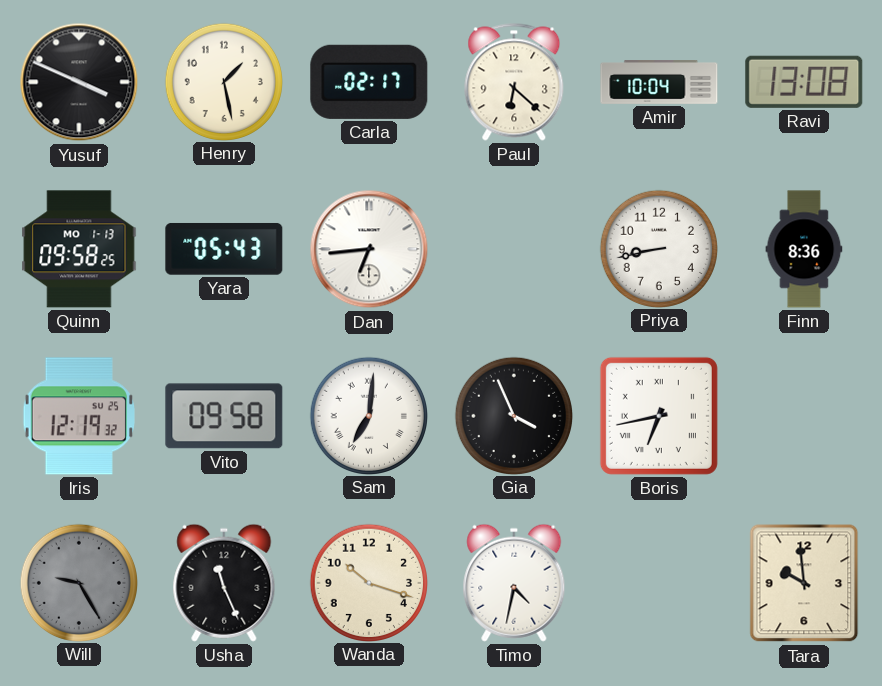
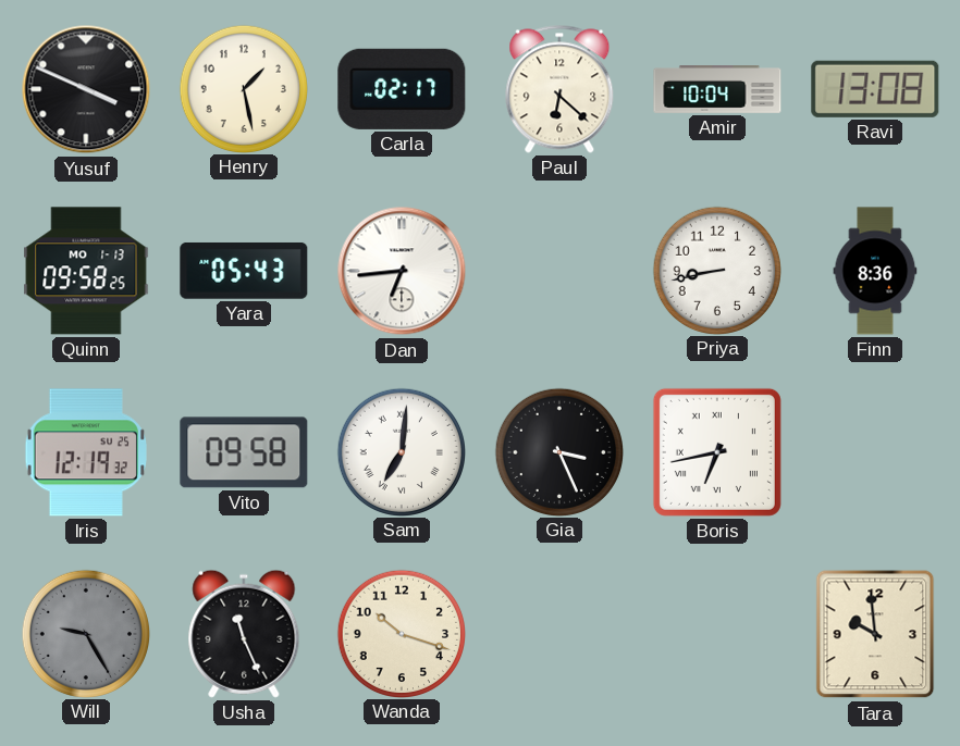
Gia: 3:56 -> 3:26 (558, 451)
Timo: 4:32 -> none (514, 583)
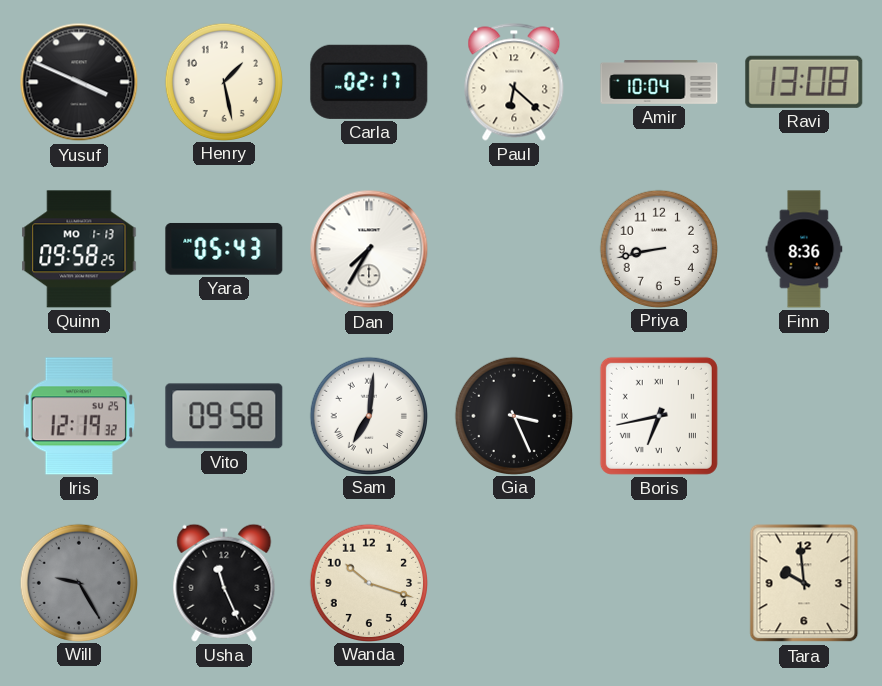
Dan: 6:44 -> 7:35 (369, 249)
